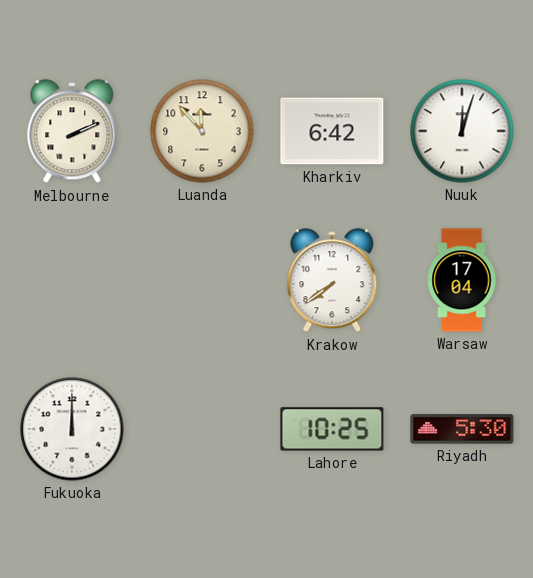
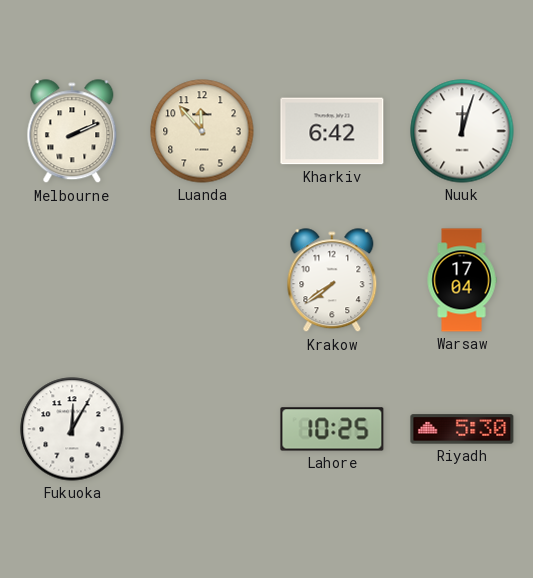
Fukuoka: 12:00 -> 12:05 (72, 429)
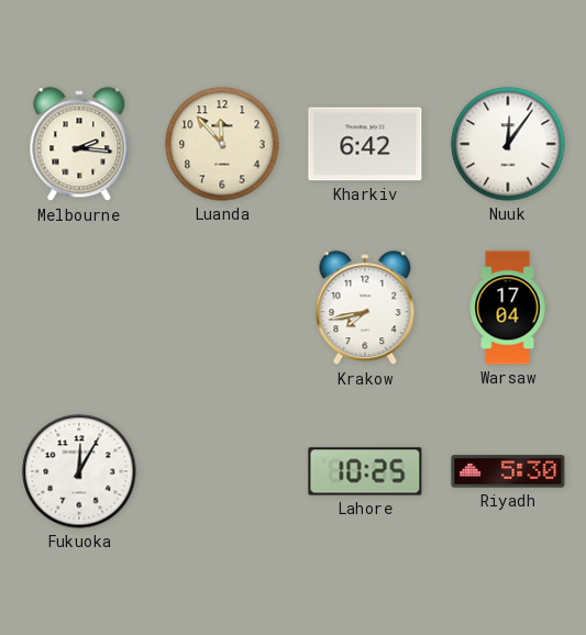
Melbourne: 2:11 -> 2:16 (79, 145)
Nuuk: 12:03 -> 12:06 (508, 144)
Krakow: 7:39 -> 7:43 (365, 309)
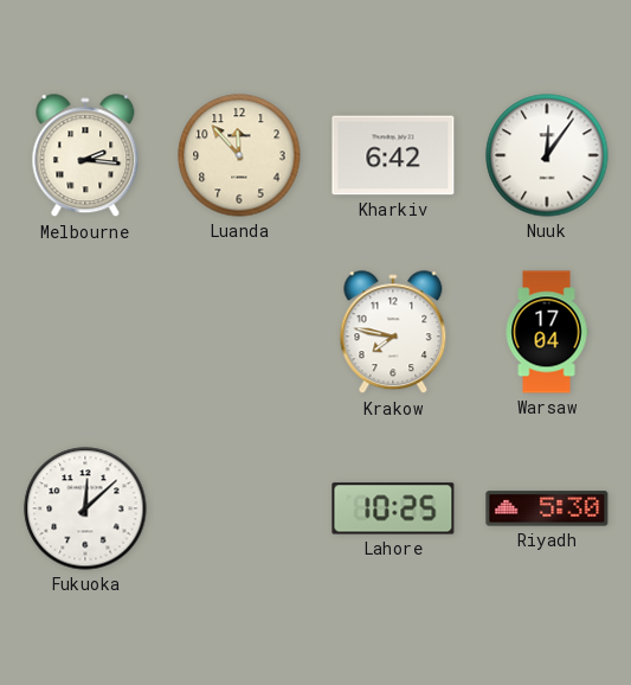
Krakow: 7:43 -> 7:47 (393, 333)
Fukuoka: 12:05 -> 12:08 (85, 508)
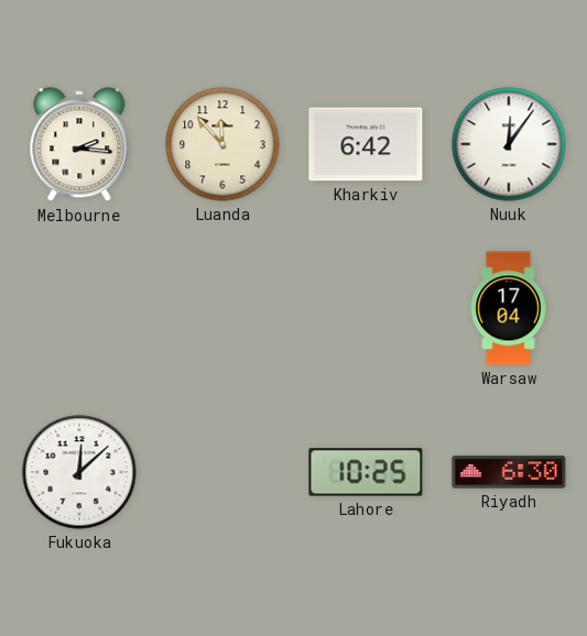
Krakow: 7:47 -> none (393, 333)
Riyadh: 5:30 -> 6:30 (509, 472)
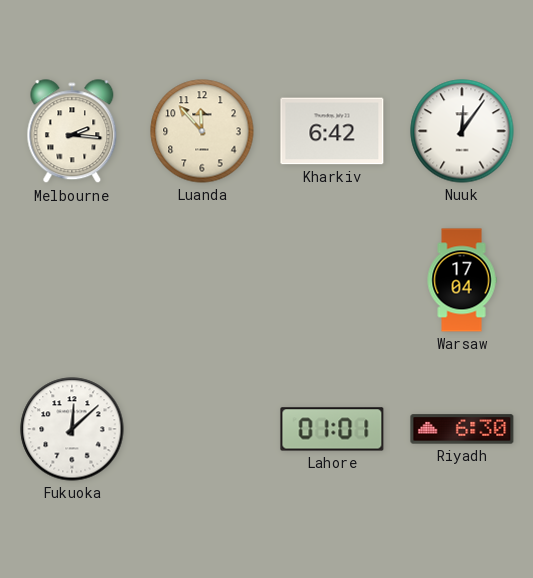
Lahore: 10:25 -> 01:01 (332, 429)
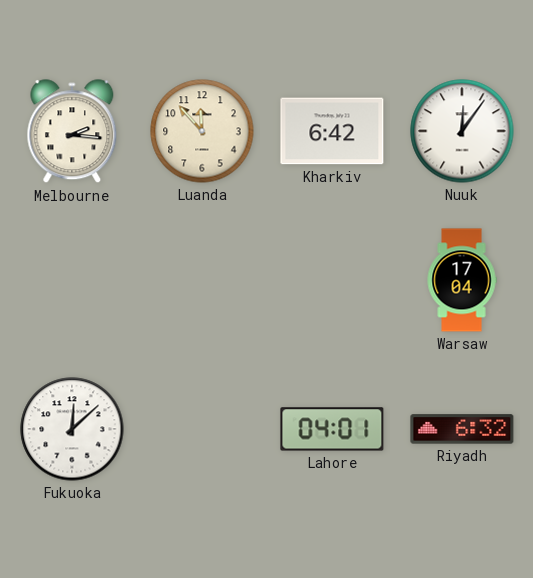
Lahore: 01:01 -> 04:01 (332, 429)
Riyadh: 6:30 -> 6:32 (462, 429)
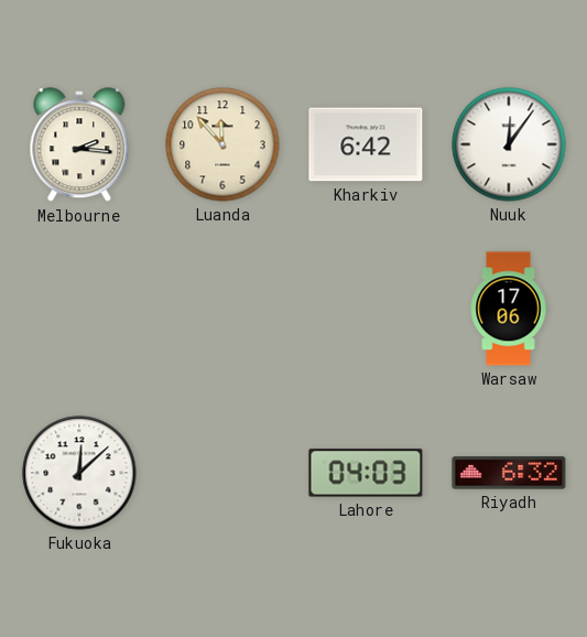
Warsaw: 17:04 -> 17:06 (509, 309)
Lahore: 04:01 -> 04:03 (366, 473)
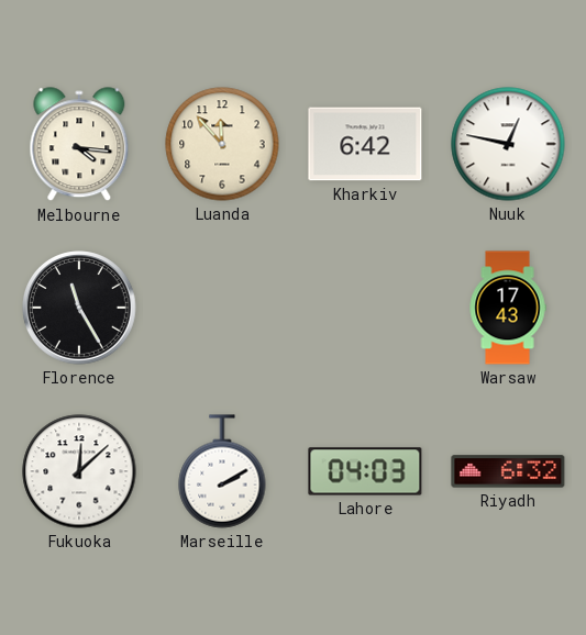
Melbourne: 2:16 -> 4:16 (79, 145)
Nuuk: 12:06 -> 12:47 (508, 144)
Florence: none -> 11:25 (79, 308)
Warsaw: 17:06 -> 17:43 (508, 308)
Marseille: none -> 2:10 (222, 471)
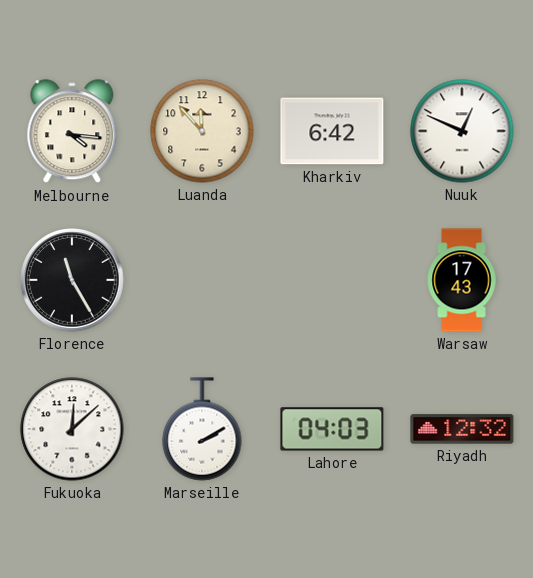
Nuuk: 12:47 -> 12:49 (462, 131)
Riyadh: 6:32 -> 12:32 (462, 429)
